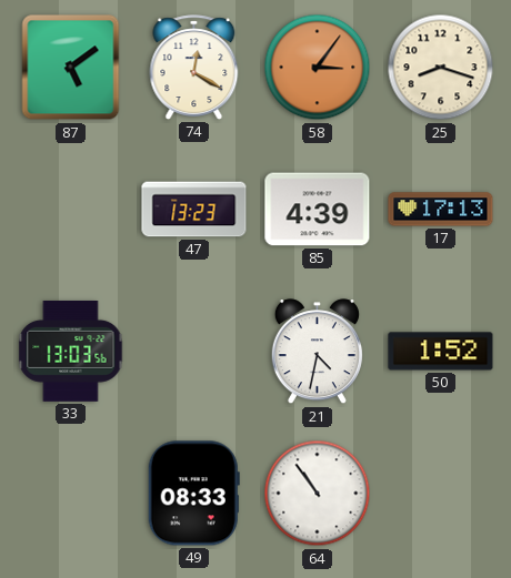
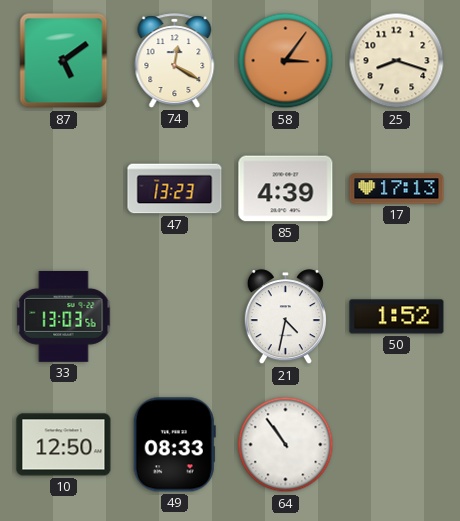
10: none -> 12:50 (64, 445)
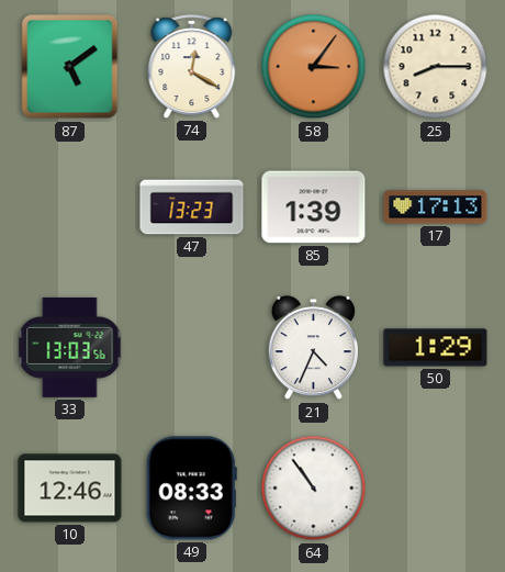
25: 8:18 -> 8:15 (436, 67)
85: 4:39 -> 1:39 (314, 208)
21: 4:32 -> 4:34 (313, 348)
50: 1:52 -> 1:29 (436, 348)
10: 12:50 -> 12:46 (70, 489)
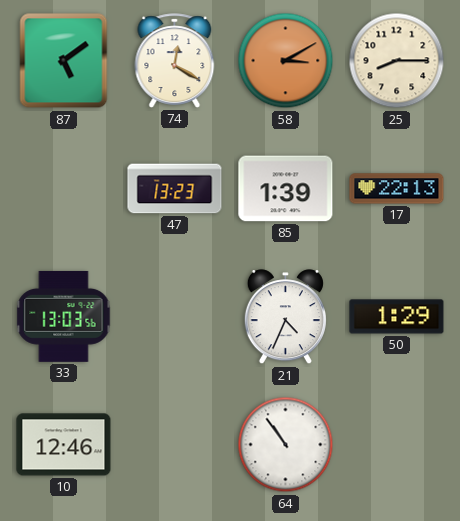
58: 3:06 -> 3:10 (286, 61)
17: 17:13 -> 22:13 (397, 189)
49: 08:33 -> none (191, 489)
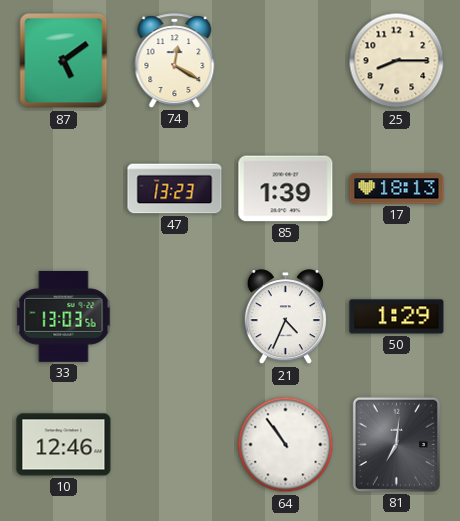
58: 3:10 -> none (286, 61)
17: 22:13 -> 18:13 (397, 189)
81: none -> 7:01 (396, 444)
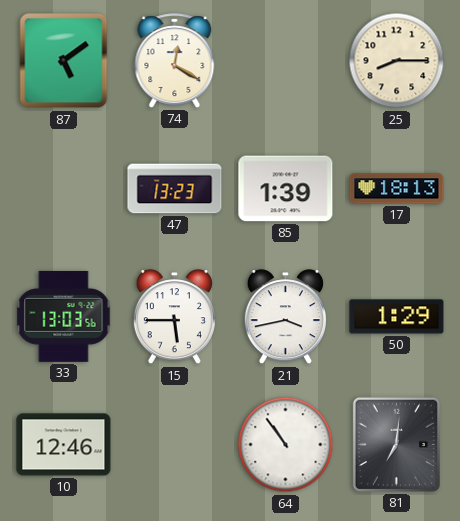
15: none -> 5:45 (174, 317)
21: 4:34 -> 3:43 (285, 317)
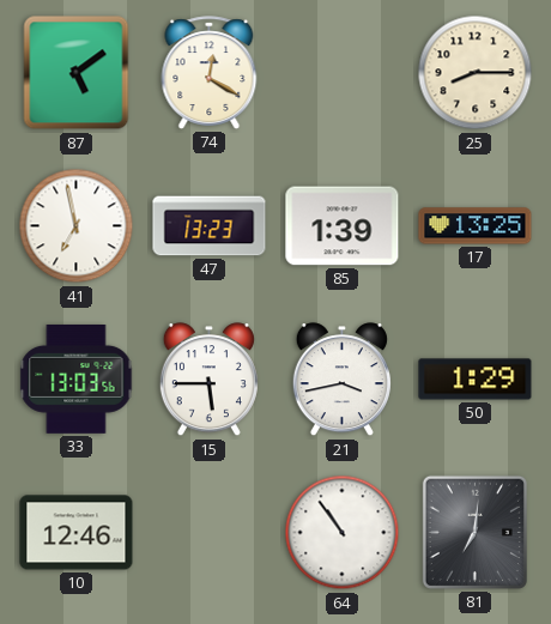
41: none -> 6:58 (77, 226)
17: 18:13 -> 13:25 (476, 226)
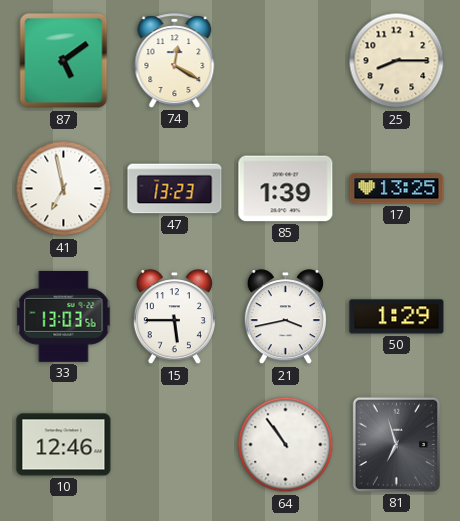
81: 7:01 -> 6:57 (396, 444)
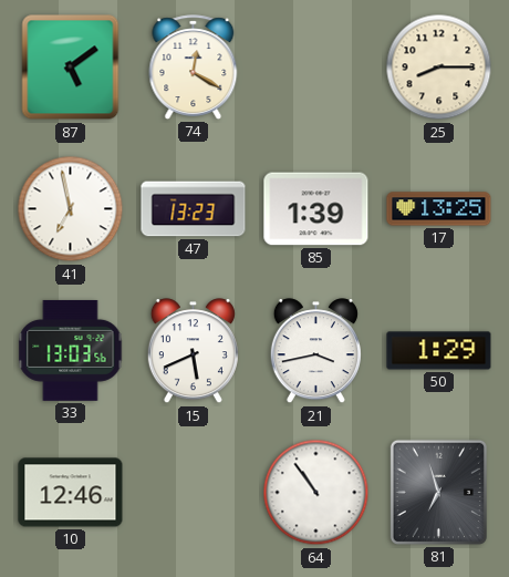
15: 5:45 -> 5:41 (193, 351)
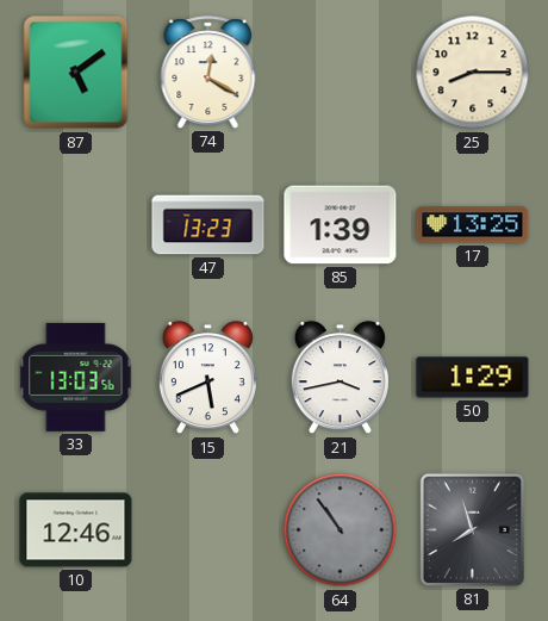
41: 6:58 -> none (71, 209)
64 dial: white -> grey (341, 530)
81: 6:57 -> 7:57 (472, 529)
